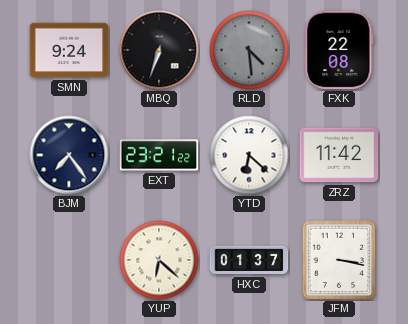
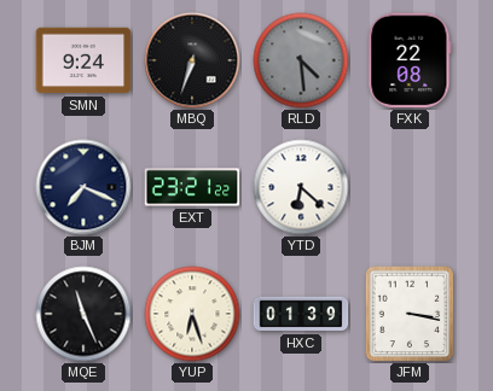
BJM: 7:24 -> 7:19 (83, 187)
ZRZ: 11:42 -> none (339, 155)
MQE: none -> 11:26 (83, 314)
YUP: 6:22 -> 6:27 (192, 314)
HXC: 01:37 -> 01:39 (301, 314)
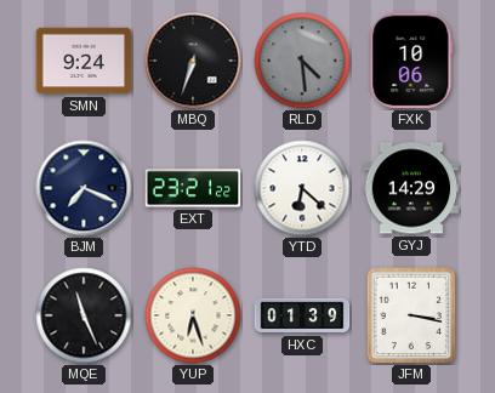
FXK: 22:08 -> 10:06 (411, 61)
GYJ: none -> 14:29 (411, 188)
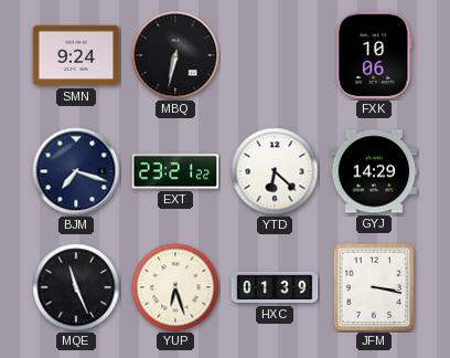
MBQ: 6:33 -> 6:32 (175, 55)
RLD: 4:29 -> none (302, 61)
BJM: 7:19 -> 7:18 (76, 171)
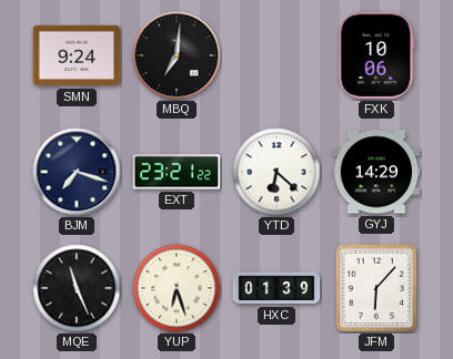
MBQ: 6:32 -> 7:01 (177, 55)
JFM: 3:17 -> 6:07 (376, 288)
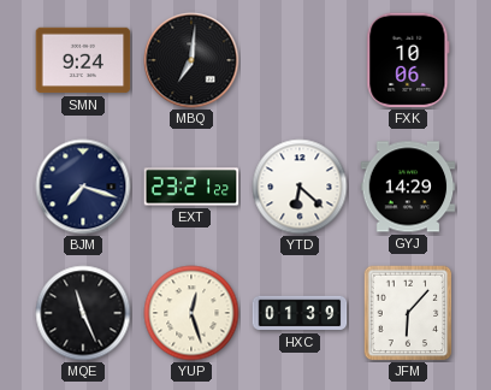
YUP: 6:27 -> 12:27 (191, 313)
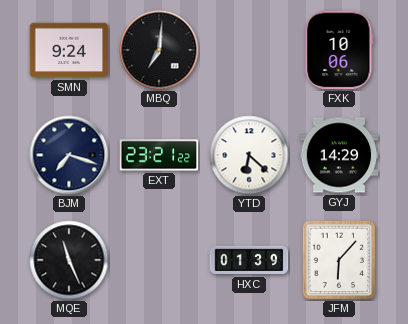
YUP: 12:27 -> none (191, 313)
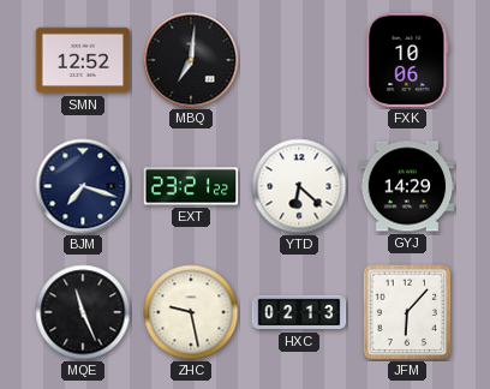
SMN: 9:24 -> 12:52 (83, 60)
ZHC: none -> 9:28 (191, 312)
HXC: 01:39 -> 02:13 (299, 312)
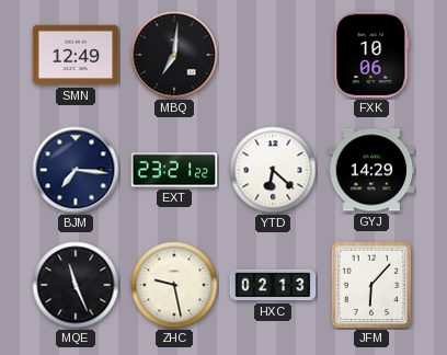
SMN: 12:52 -> 12:49 (76, 55)
BJM: 7:18 -> 7:16 (76, 170)
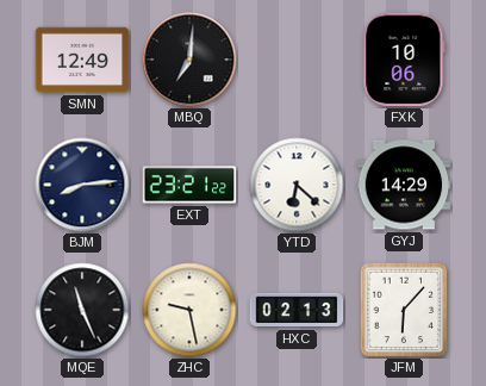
BJM: 7:16 -> 8:14 (82, 185)
